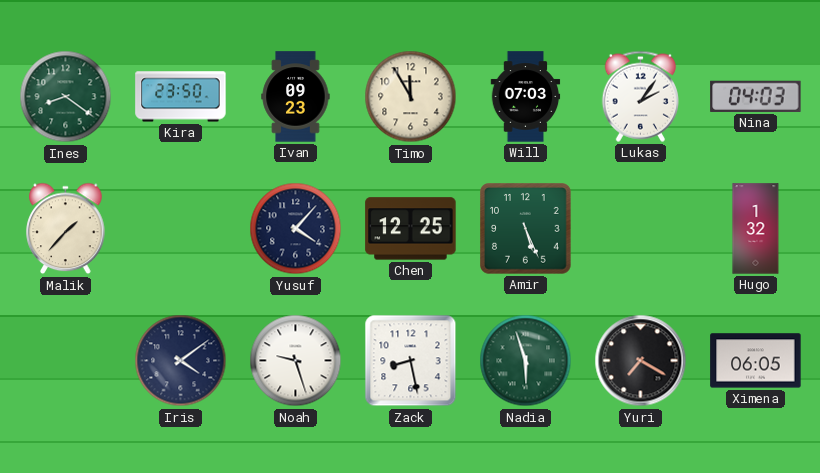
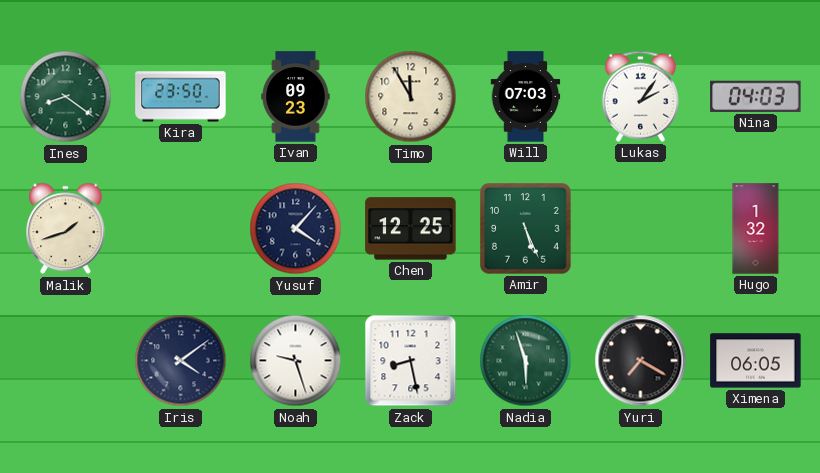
Malik: 1:37 -> 1:42 (66, 229)
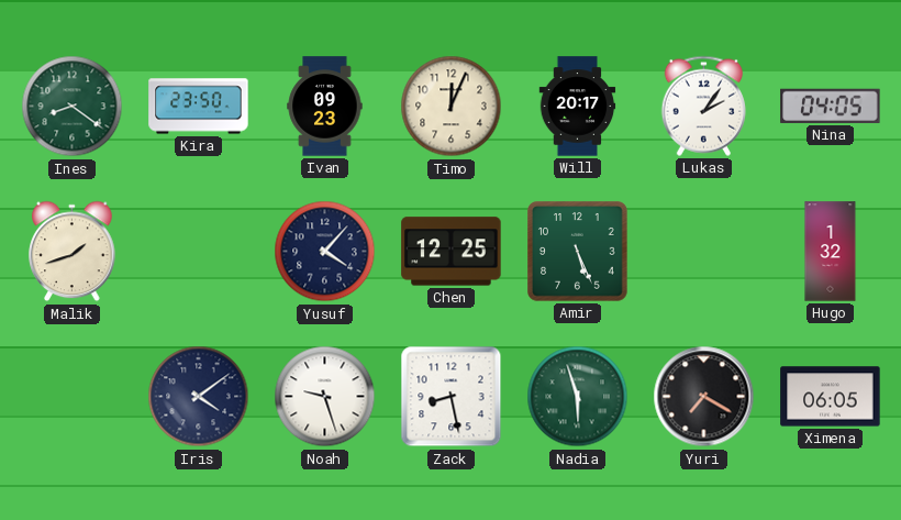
Timo: 11:55 -> 12:04 (452, 107)
Will: 07:03 -> 20:17 (578, 107)
Nina: 04:03 -> 04:05 (831, 106)
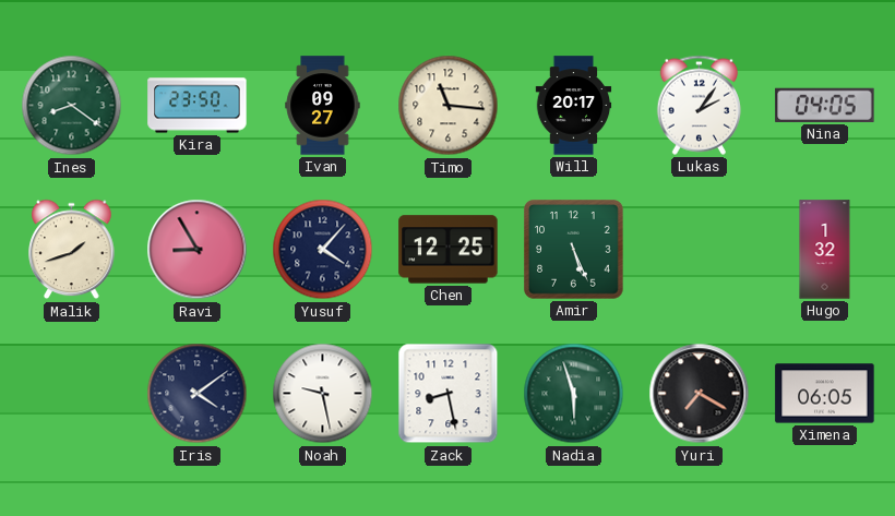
Ivan: 09:23 -> 09:27 (323, 106)
Timo: 12:04 -> 11:16 (449, 106)
Ravi: none -> 8:55 (198, 250)
Noah: 9:27 -> 9:28 (323, 394)
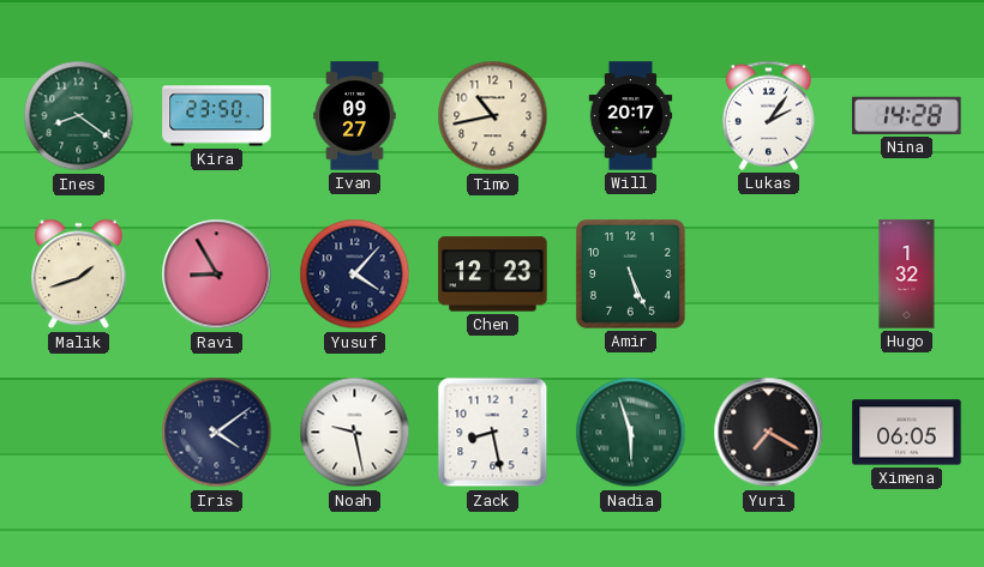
Timo: 11:16 -> 10:43 (493, 116)
Nina: 04:05 -> 14:28 (907, 115)
Chen: 12:25 -> 12:23 (493, 275)
